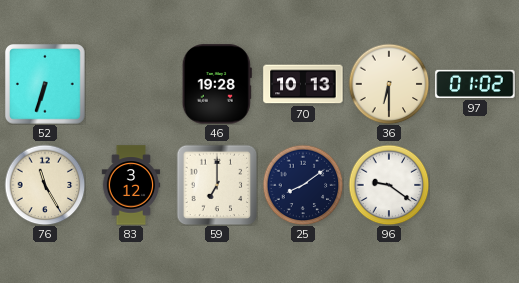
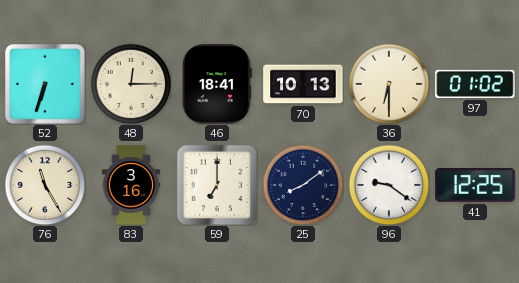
48: none -> 12:15 (131, 84)
46: 19:28 -> 18:41 (217, 84)
83: 3:12 -> 3:16 (131, 185)
41: none -> 12:25 (475, 186)
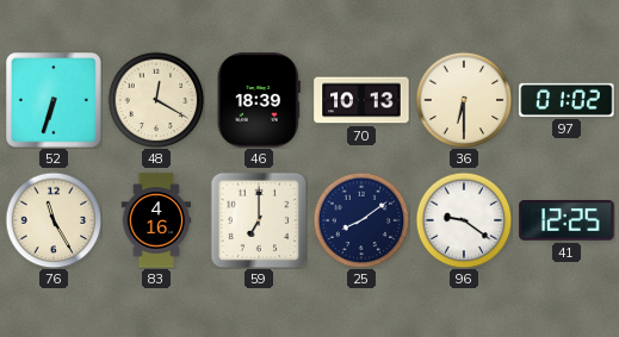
48: 12:15 -> 12:20 (156, 100)
46: 18:41 -> 18:39 (259, 100)
83: 3:16 -> 4:16 (156, 220)
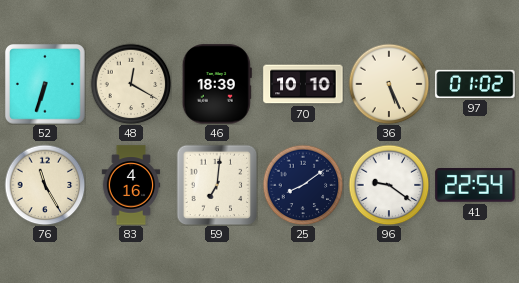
70: 10:13 -> 10:10 (303, 84)
36: 6:30 -> 5:26 (389, 84)
59: 7:00 -> 7:01 (217, 185)
41: 12:25 -> 22:54 (475, 186)
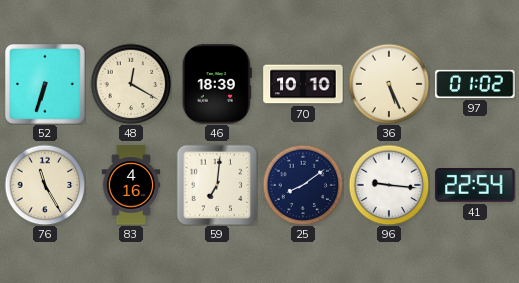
96: 9:21 -> 9:16 (389, 185)
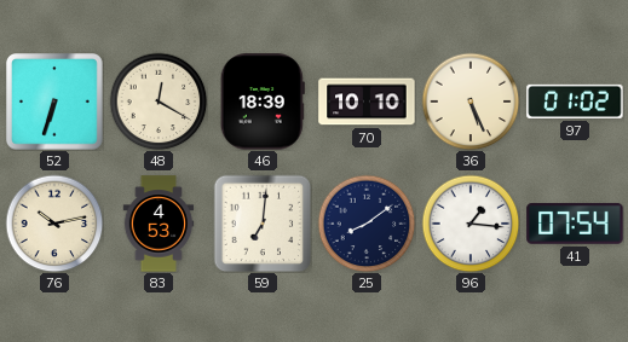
76: 11:25 -> 10:13 (54, 224)
83: 4:16 -> 4:53 (159, 224)
96: 9:16 -> 1:16 (471, 224)
41: 22:54 -> 07:54 (575, 225)
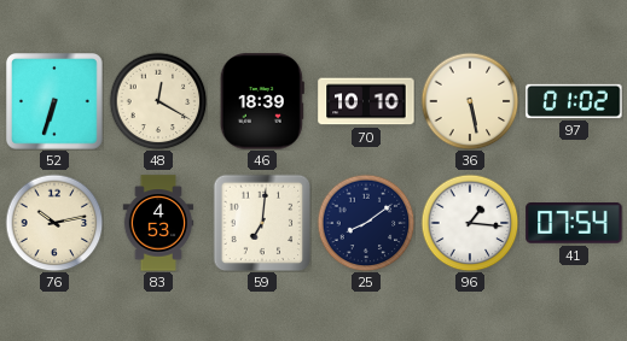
36: 5:26 -> 5:28 (470, 101)
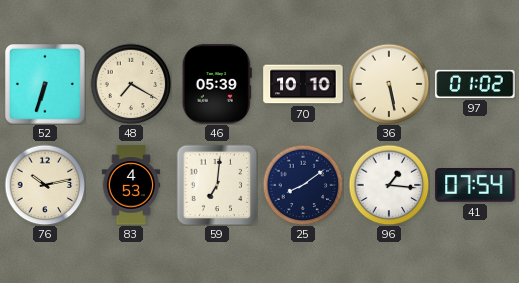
48: 12:20 -> 7:20 (131, 84)
46: 18:39 -> 05:39 (217, 84)
